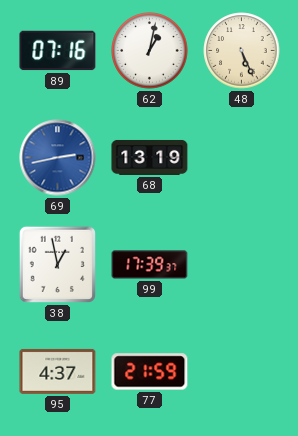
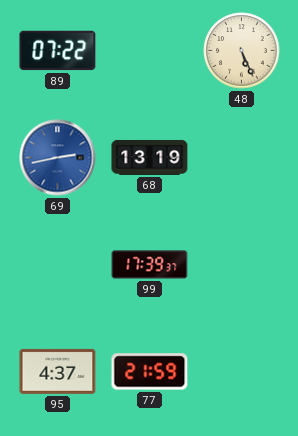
89: 07:16 -> 07:22 (58, 51)
62: 1:02 -> none (150, 51)
38: 12:58 -> none (57, 264)
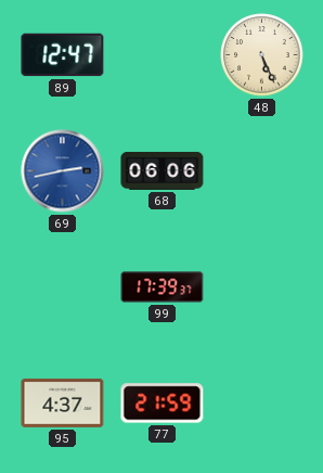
89: 07:22 -> 12:47 (63, 55)
68: 13:19 -> 06:06 (163, 170)
